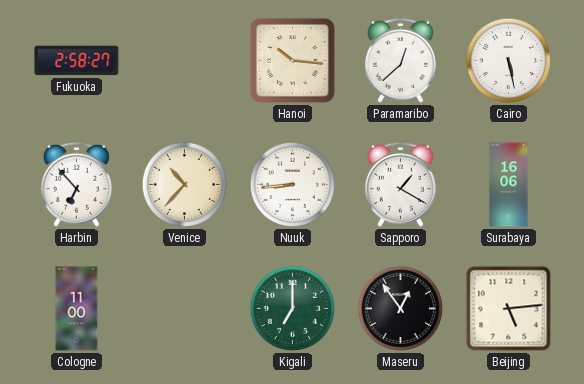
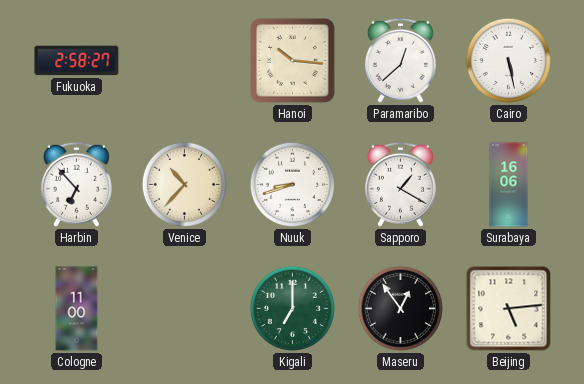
Nuuk: 8:44 -> 8:42 (292, 184)
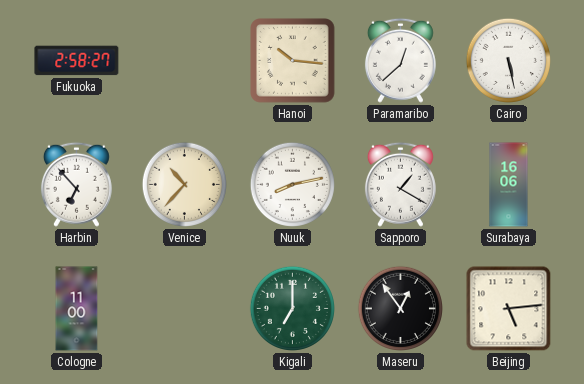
Nuuk: 8:42 -> 8:13 (292, 184)
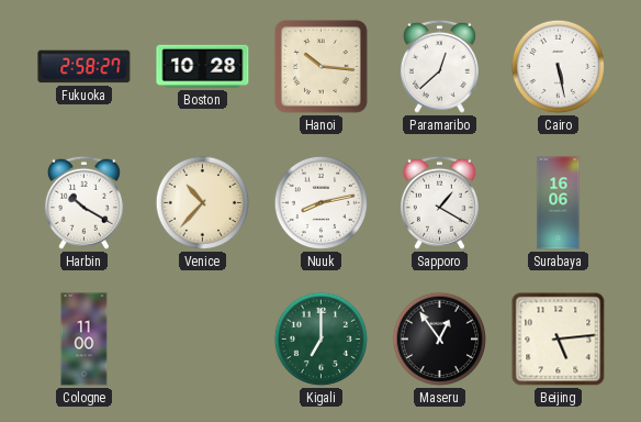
Boston: none -> 10:28 (203, 66)
Harbin: 6:53 -> 10:20 (83, 202)
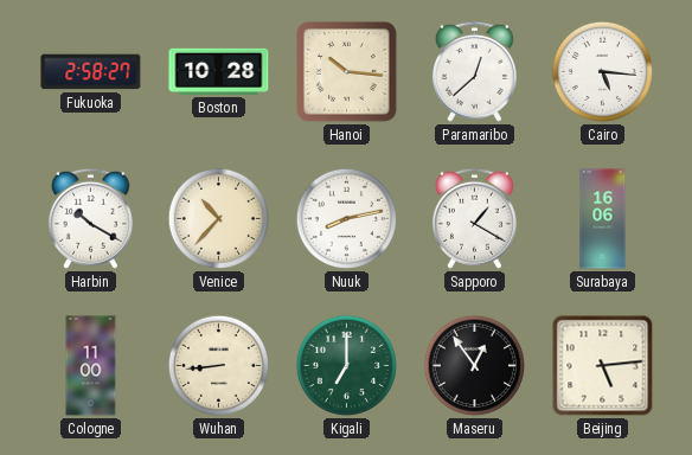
Cairo: 5:28 -> 5:16 (602, 71)
Wuhan: none -> 8:44 (218, 365)
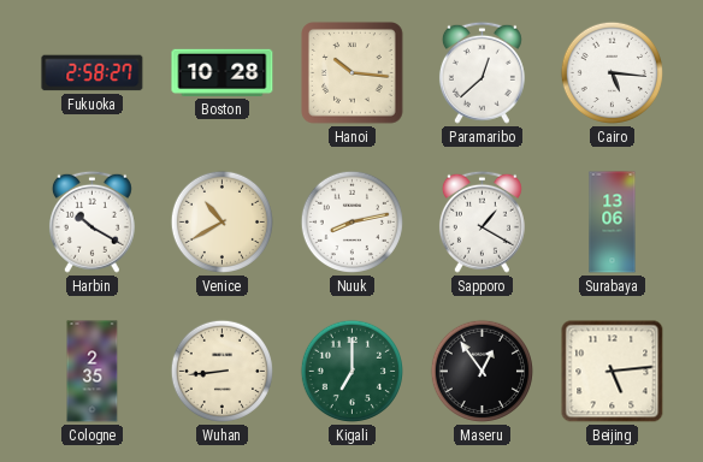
Venice: 10:37 -> 10:40 (221, 221)
Surabaya: 16:06 -> 13:06 (613, 223)
Cologne: 11:00 -> 2:35 (93, 372)
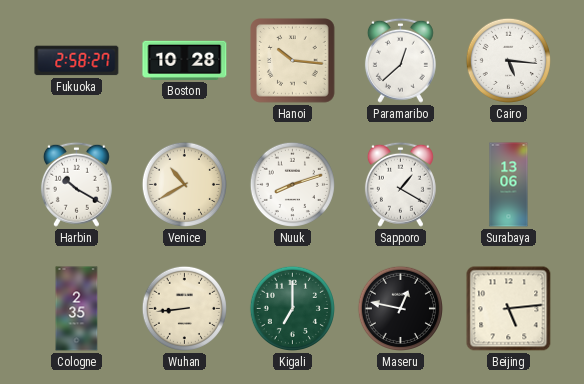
Nuuk: 8:13 -> 8:12 (292, 184)
Maseru: 12:54 -> 12:47 (400, 308)
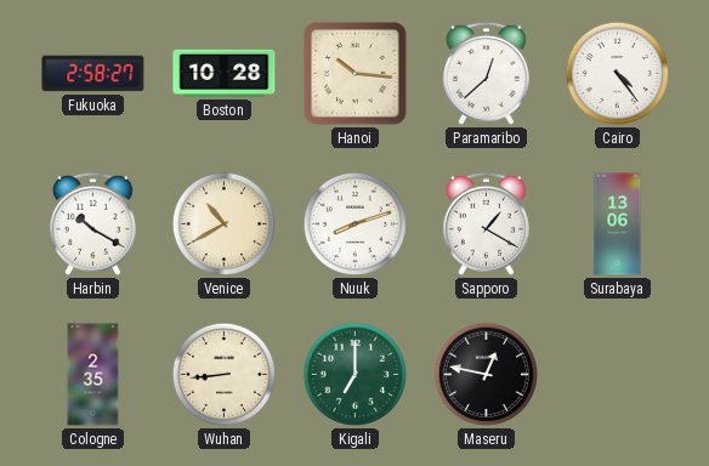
Cairo: 5:16 -> 4:24 (617, 73)
Beijing: 5:14 -> none (509, 309)
